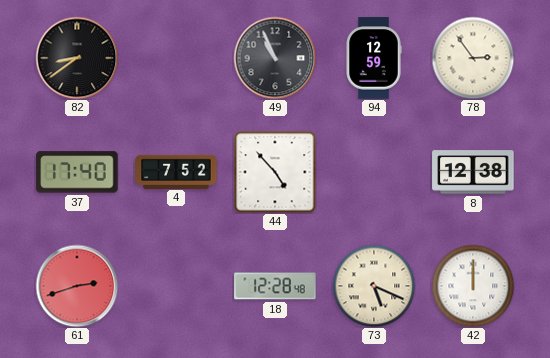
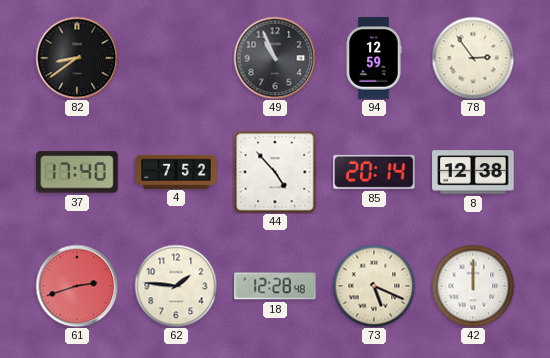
85: none -> 20:14 (374, 172)
62: none -> 1:46 (176, 286)
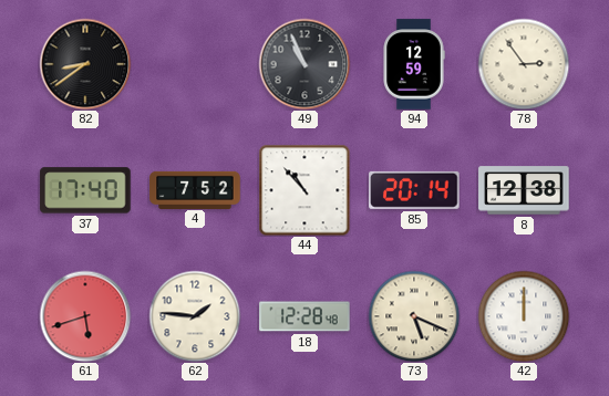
44: 4:53 -> 10:53 (304, 190)
61: 2:42 -> 5:42 (85, 316)
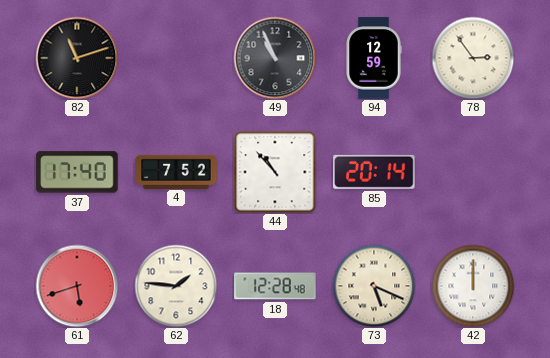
82: 8:39 -> 11:12 (77, 58)
8: 12:38 -> none (524, 190)
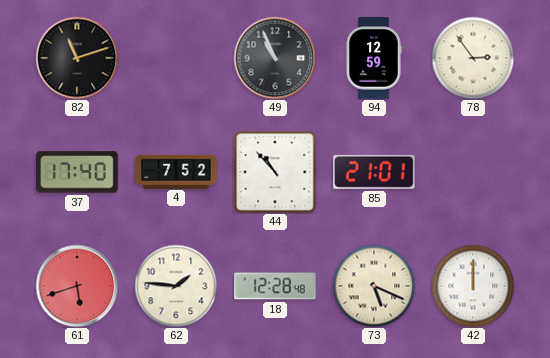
85: 20:14 -> 21:01 (374, 172)
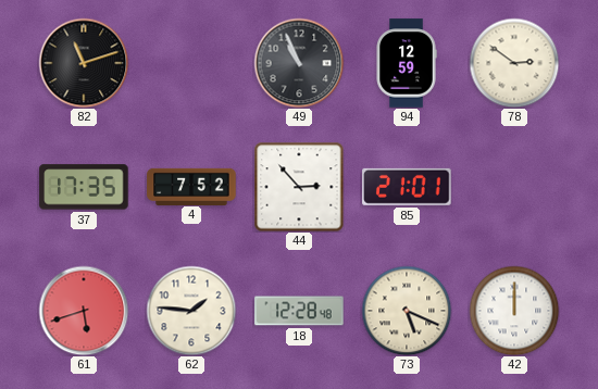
78: 2:54 -> 2:51 (514, 63)
37: 17:40 -> 17:35 (84, 187)
44: 10:53 -> 2:53 (299, 187)
